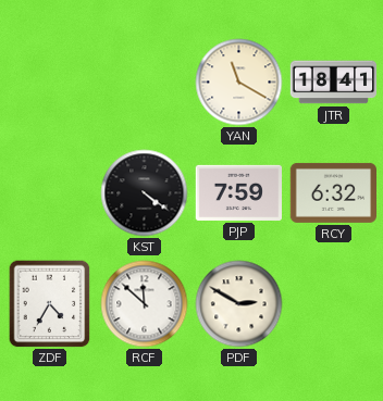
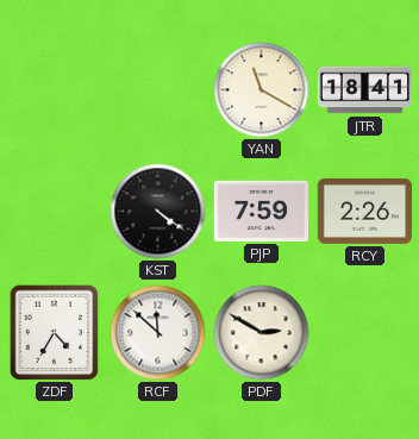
RCY: 6:32 -> 2:26 (364, 211)
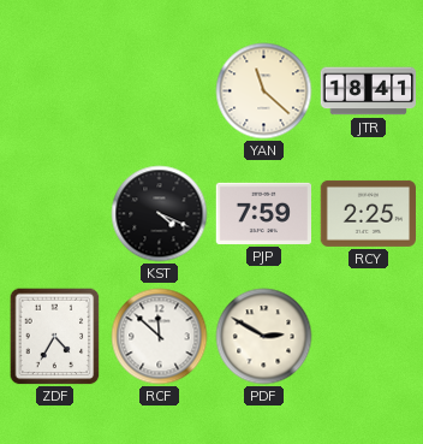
YAN: 11:20 -> 11:22 (264, 91)
KST: 4:21 -> 4:19 (160, 214)
RCY: 2:26 -> 2:25 (368, 213)
